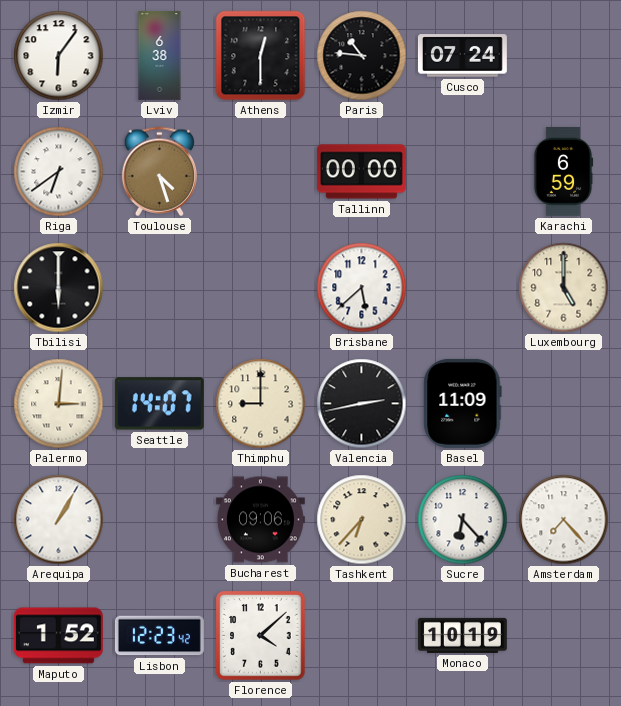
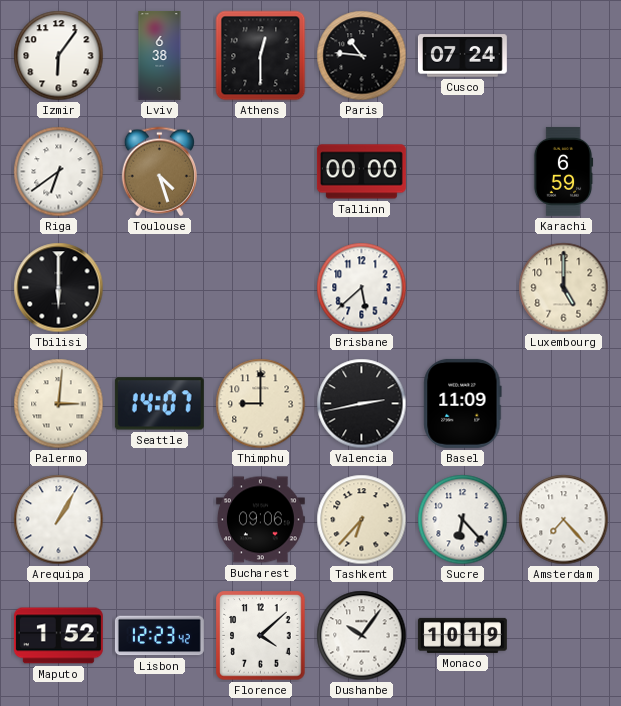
Dushanbe: none -> 10:06 (362, 636)
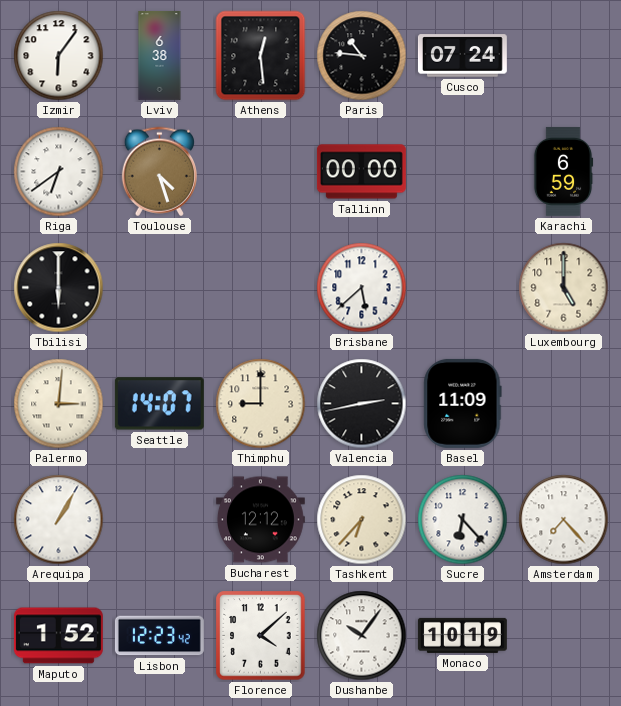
Athens: 12:30 -> 12:29 (261, 56)
Bucharest: 09:06 -> 12:12 (260, 520)
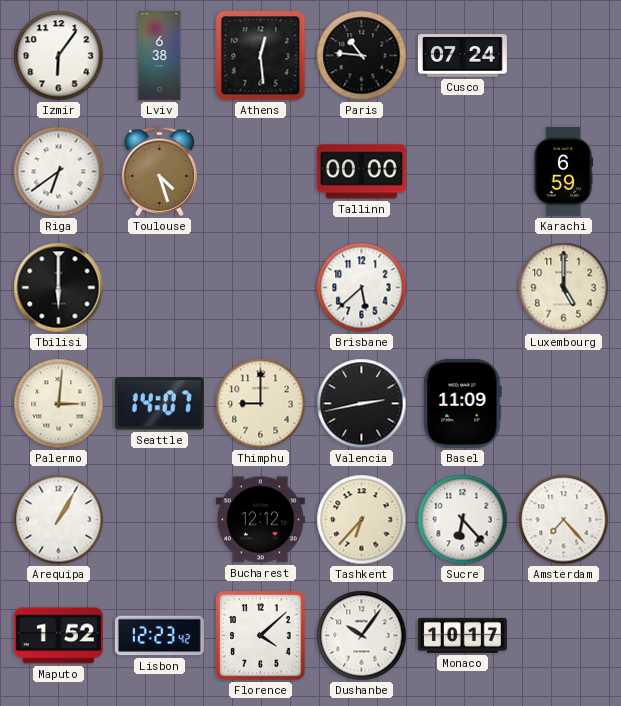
Monaco: 10:19 -> 10:17 (462, 635)
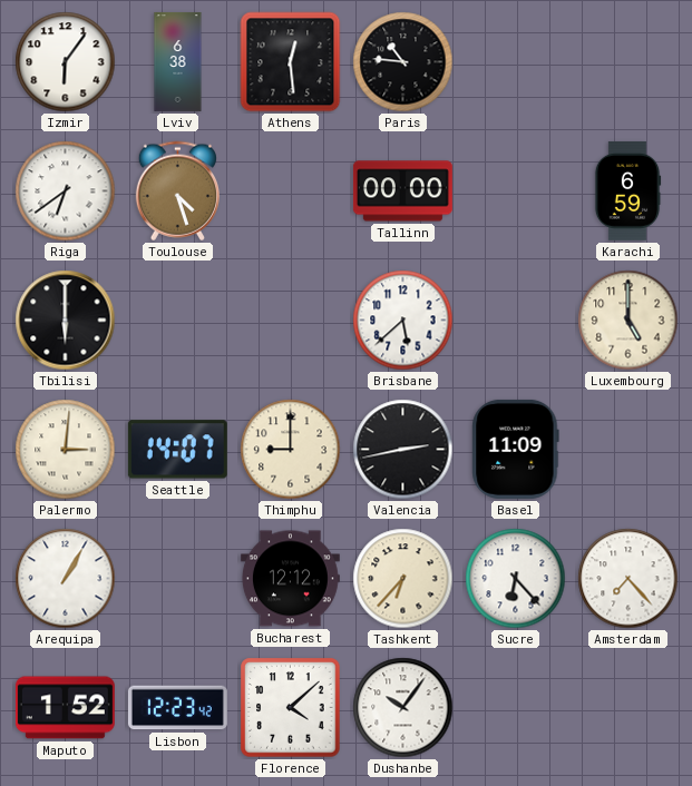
Cusco: 07:24 -> none (462, 56)
Monaco: 10:17 -> none (462, 635)
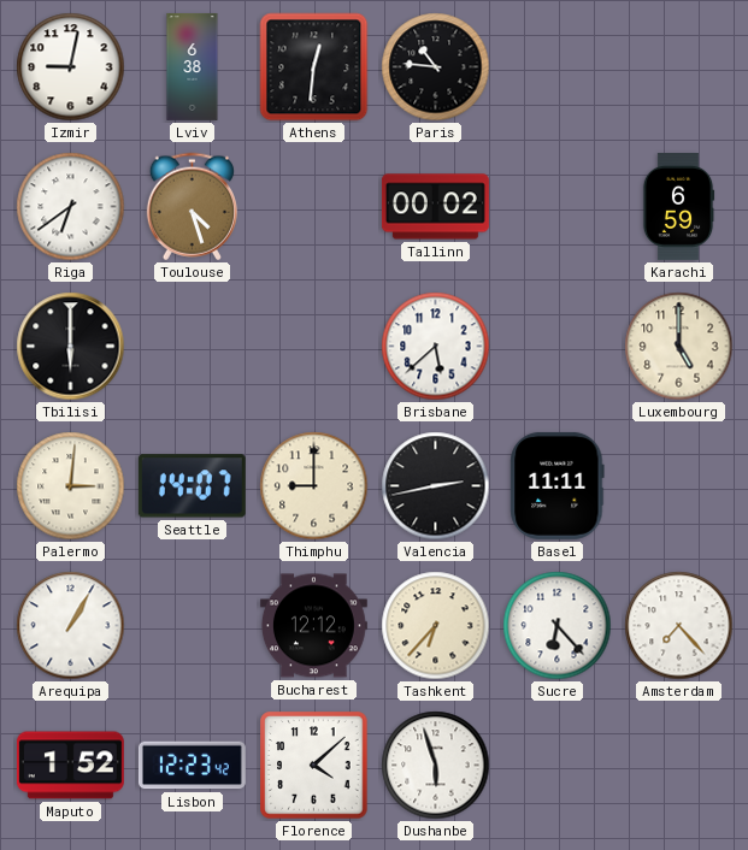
Izmir: 6:06 -> 9:02 (71, 67)
Athens: 12:29 -> 12:31 (314, 67)
Tallinn: 00:00 -> 00:02 (435, 207)
Basel: 11:09 -> 11:11 (558, 485)
Dushanbe: 10:06 -> 5:57 (436, 766)
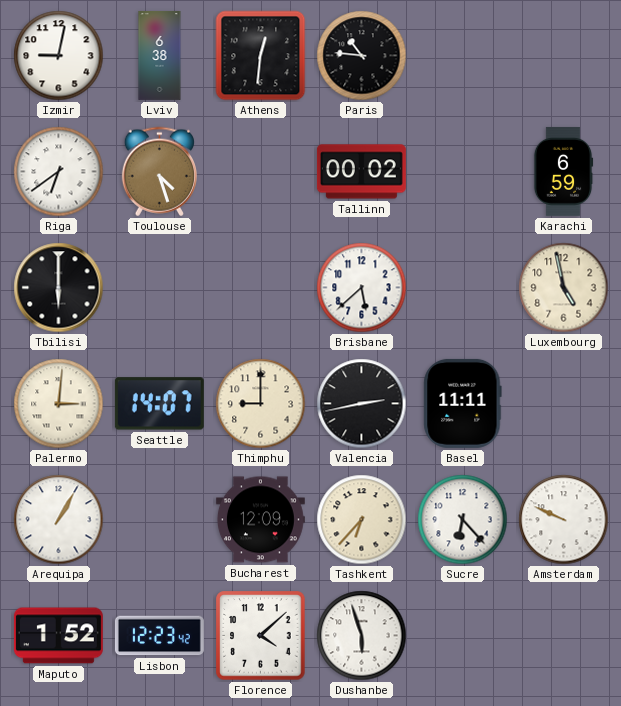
Luxembourg: 5:00 -> 4:58 (564, 288)
Bucharest: 12:12 -> 12:09 (260, 520)
Amsterdam: 7:23 -> 9:49 (564, 520)
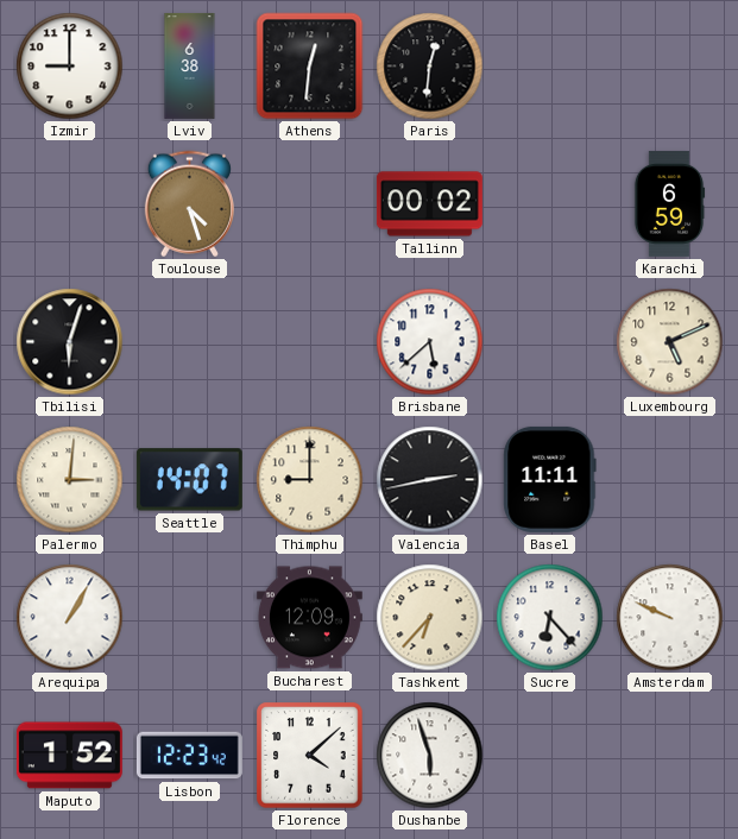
Izmir: 9:02 -> 9:00 (70, 67)
Paris: 10:46 -> 12:31 (430, 67)
Riga: 6:39 -> none (59, 172)
Tbilisi: 6:00 -> 6:03 (70, 342)
Luxembourg: 4:58 -> 5:11 (670, 342)
